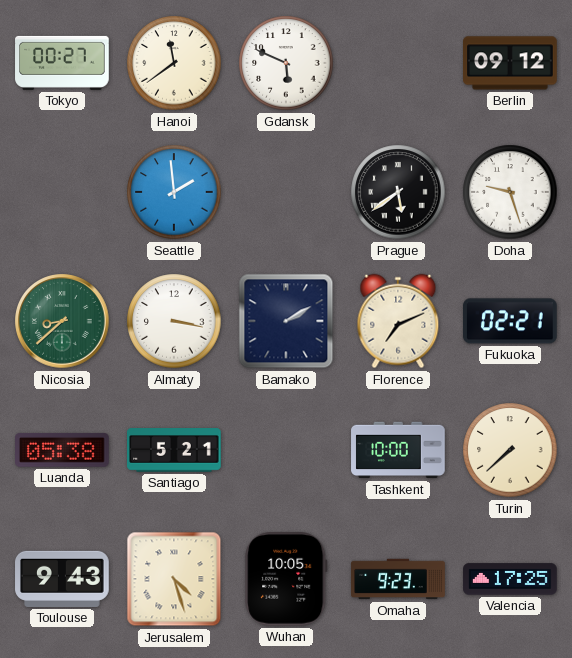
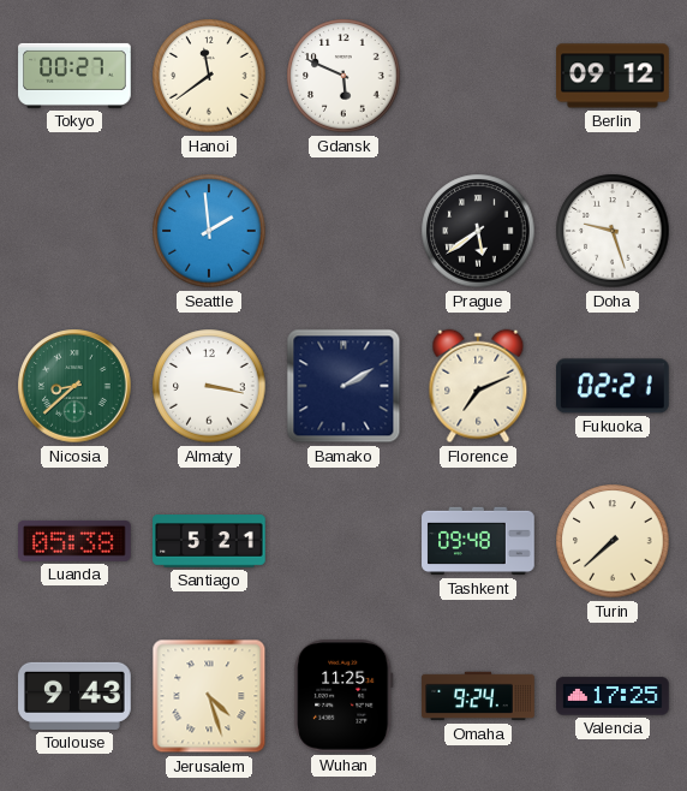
Tashkent: 10:00 -> 09:48 (478, 541)
Wuhan: 10:05 -> 11:25 (343, 697)
Omaha: 9:23 -> 9:24 (478, 696)
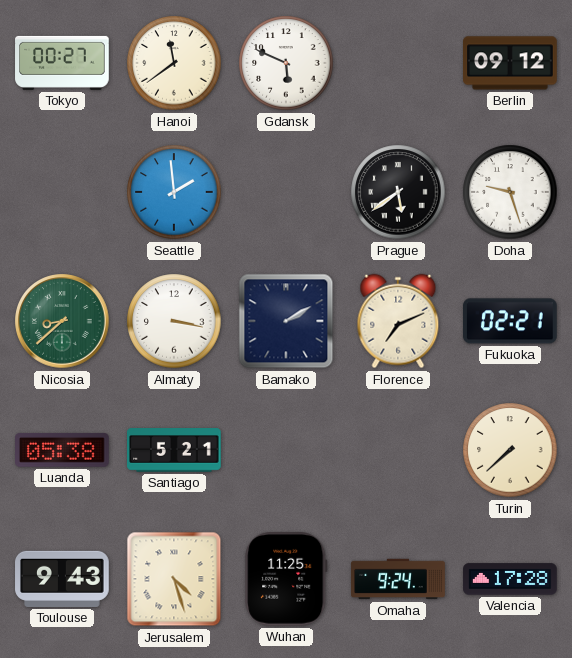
Tashkent: 09:48 -> none (478, 541)
Valencia: 17:25 -> 17:28 (510, 579)
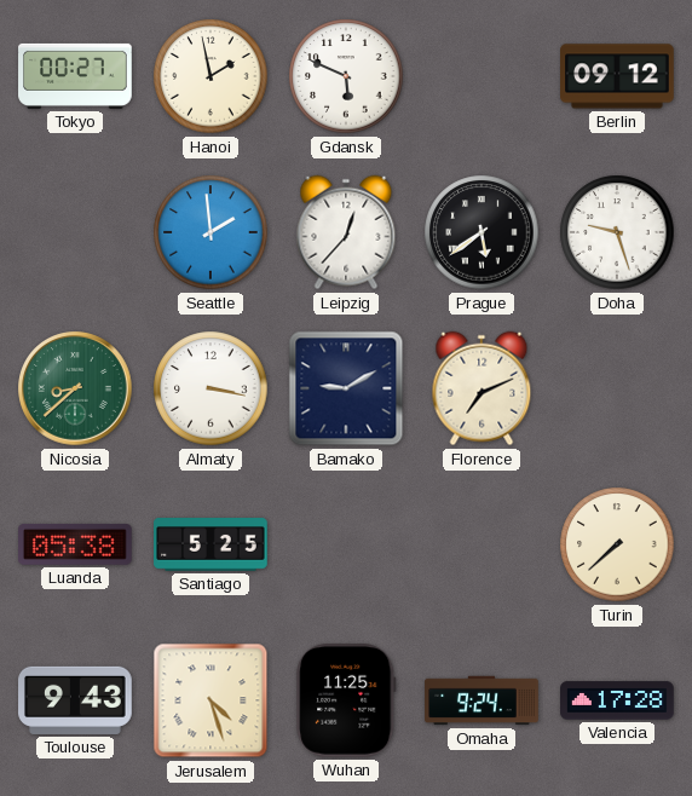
Hanoi: 11:39 -> 1:58 (211, 76)
Leipzig: none -> 12:37 (346, 232)
Bamako: 2:10 -> 9:10 (346, 388)
Fukuoka: 02:21 -> none (511, 321)
Santiago: 5:21 -> 5:25 (211, 544)
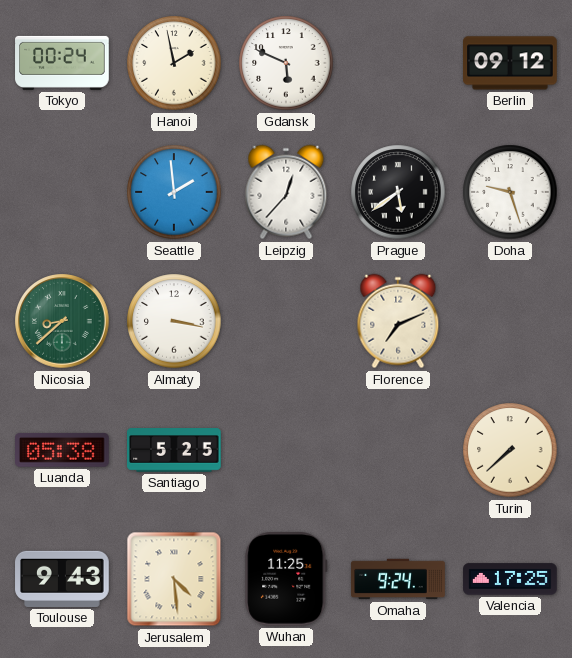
Tokyo: 00:27 -> 00:24 (62, 63)
Bamako: 9:10 -> none (346, 388)
Jerusalem: 4:27 -> 4:29 (174, 579)
Valencia: 17:28 -> 17:25 (510, 579)
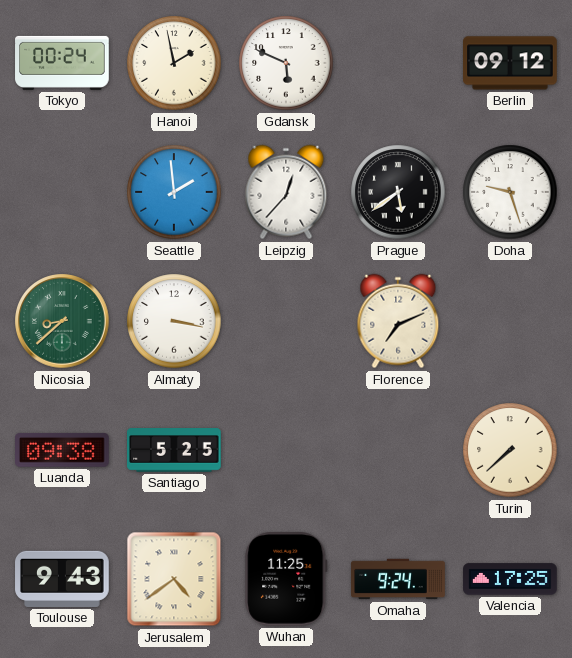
Luanda: 05:38 -> 09:38 (63, 450)
Jerusalem: 4:29 -> 4:39 (174, 579)
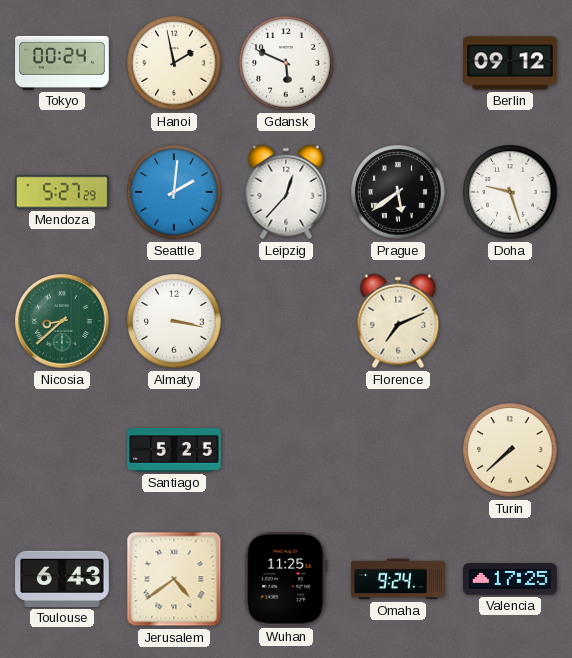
Mendoza: none -> 5:27 (62, 192)
Seattle: 1:59 -> 2:01 (174, 192)
Luanda: 09:38 -> none (63, 450)
Toulouse: 9:43 -> 6:43 (62, 579)
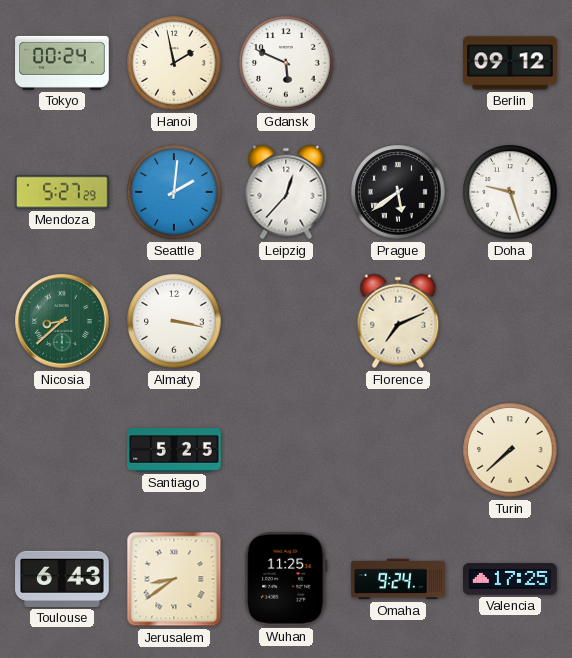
Jerusalem: 4:39 -> 8:39 (174, 579)
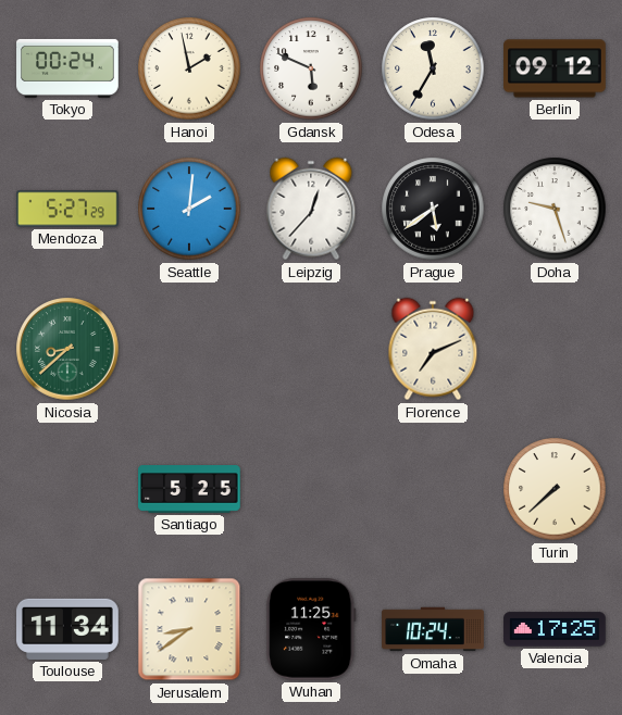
Odesa: none -> 11:35 (433, 68)
Almaty: 3:17 -> none (174, 321)
Toulouse: 6:43 -> 11:34 (67, 629)
Omaha: 9:24 -> 10:24 (433, 629)
